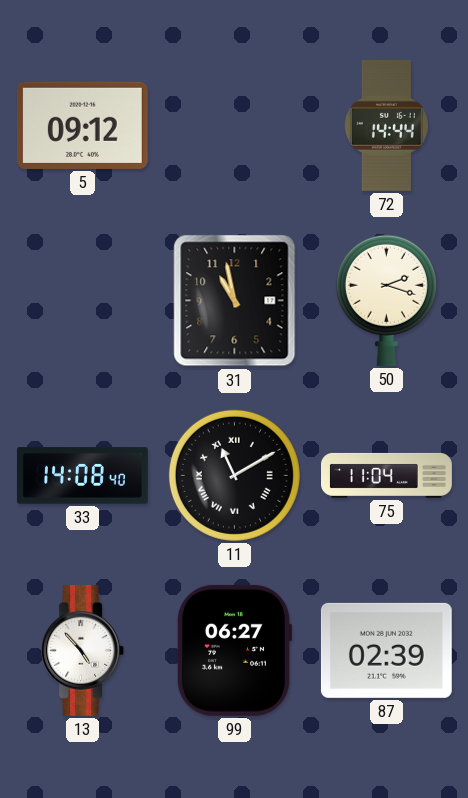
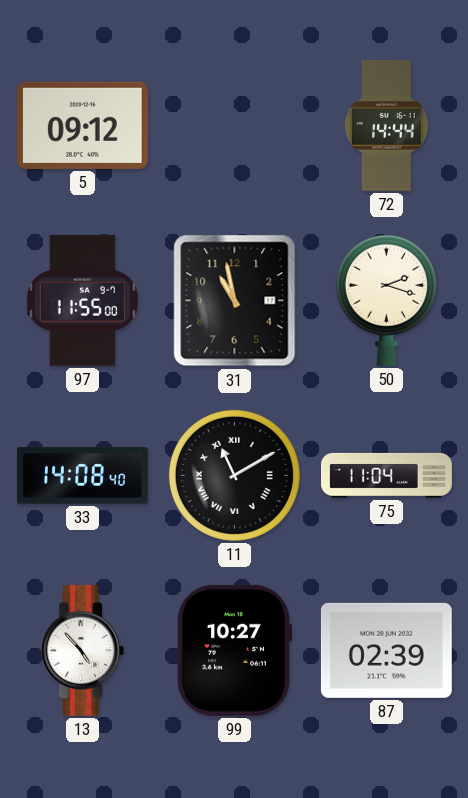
97: none -> 11:55 (82, 300)
99: 06:27 -> 10:27 (234, 650)
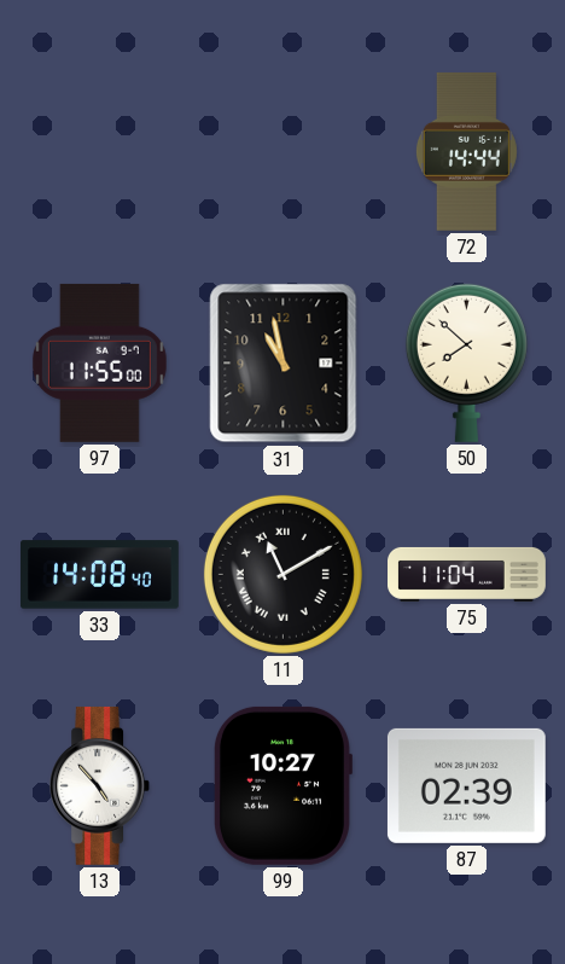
5: 09:12 -> none (82, 125)
50: 2:18 -> 7:52 (466, 362)
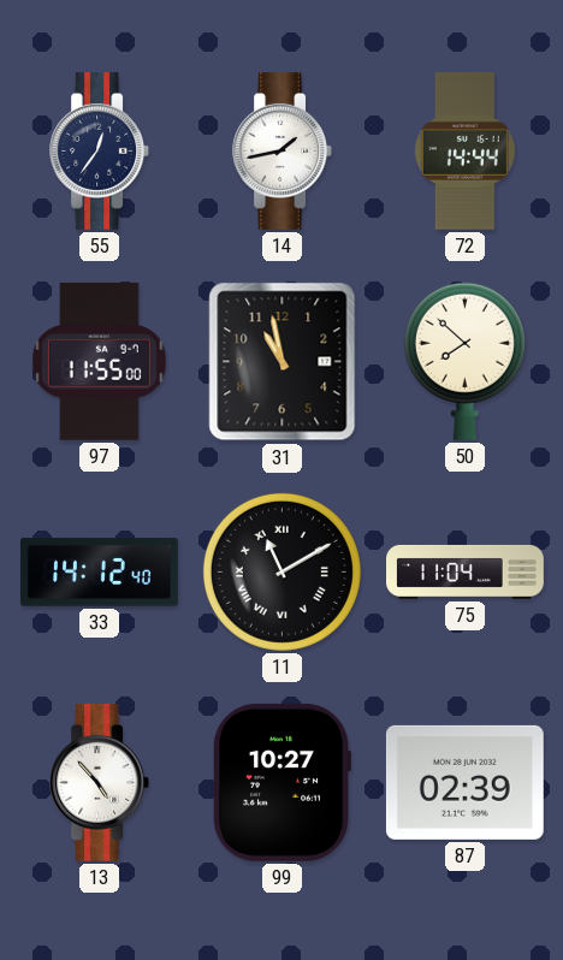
55: none -> 12:36 (100, 150)
14: none -> 1:43 (283, 150)
33: 14:08 -> 14:12 (99, 573)
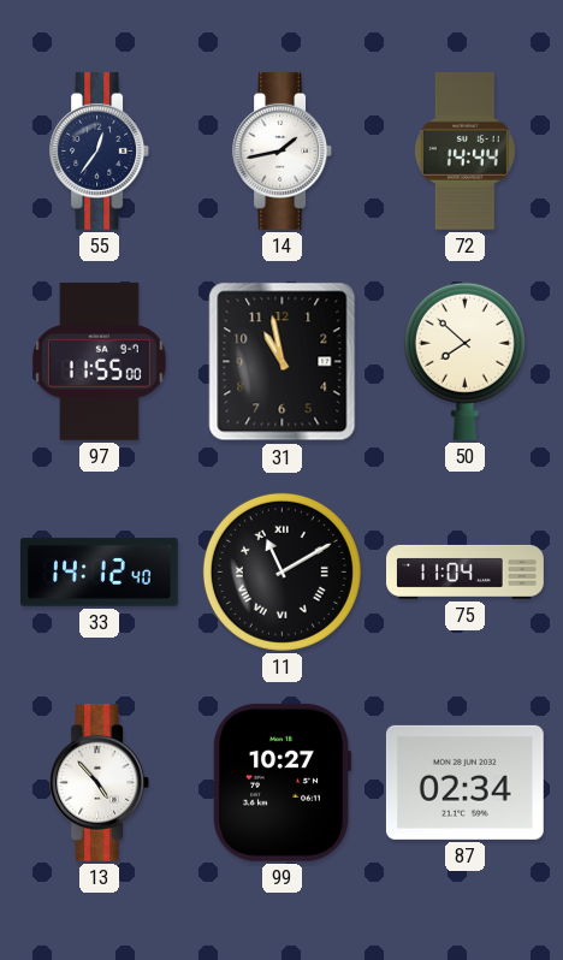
87: 02:39 -> 02:34 (464, 782)
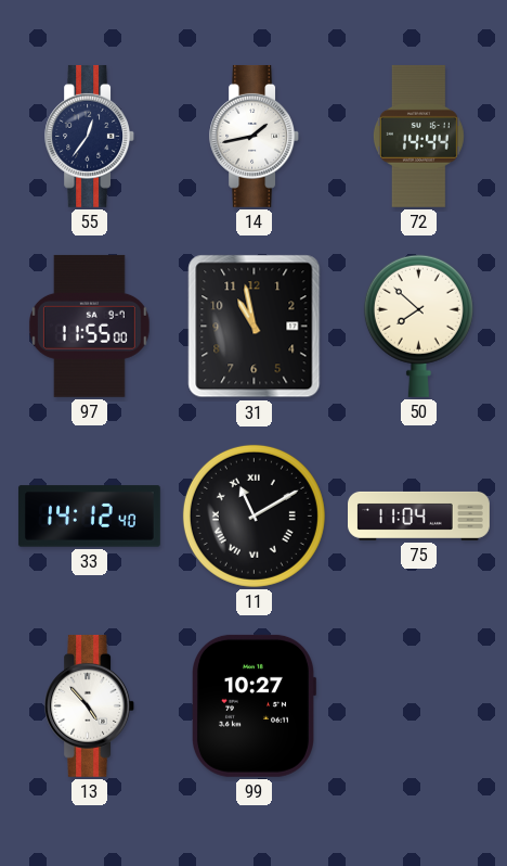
87: 02:34 -> none (464, 782)
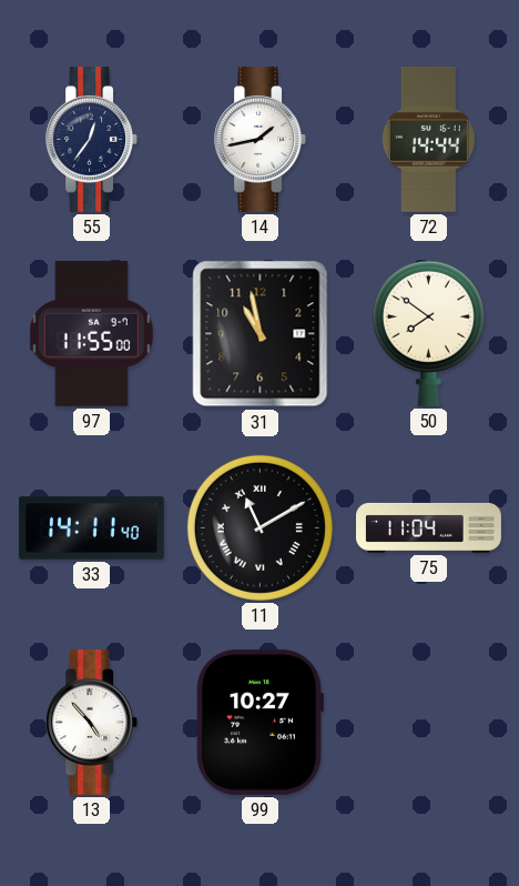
50: 7:52 -> 7:51 (428, 333)
33: 14:12 -> 14:11 (91, 528)
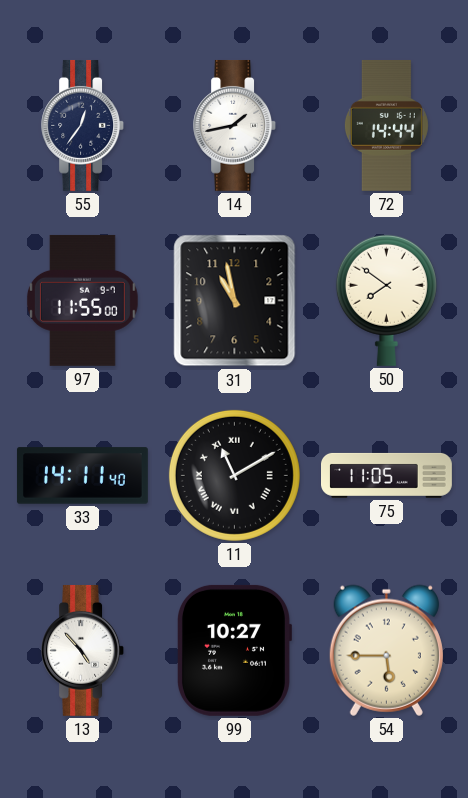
75: 11:04 -> 11:05 (387, 475)
54: none -> 5:45 (386, 650)
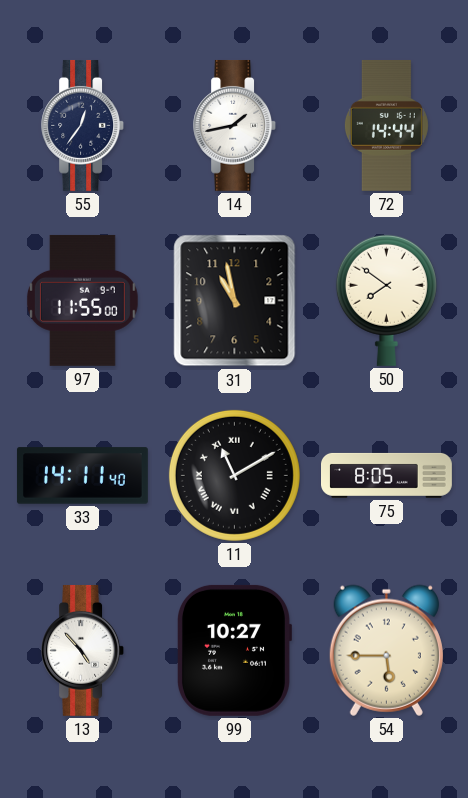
75: 11:05 -> 8:05 (387, 475)
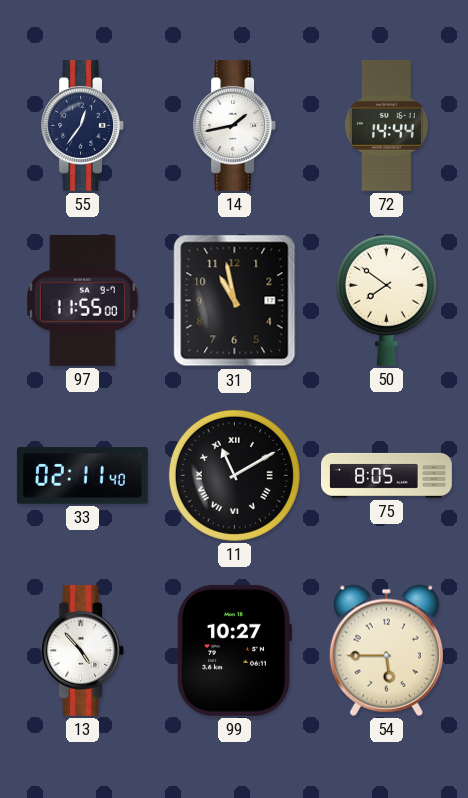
33: 14:11 -> 02:11 (82, 476)
